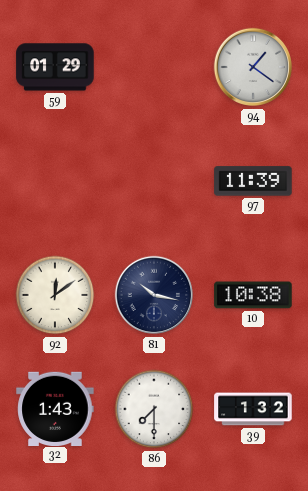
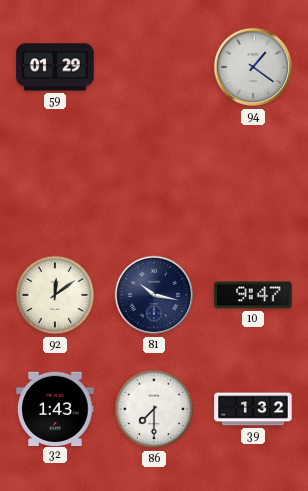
97: 11:39 -> none (253, 181)
10: 10:38 -> 9:47 (253, 295)
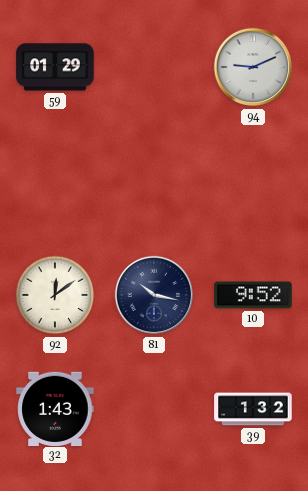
94: 1:21 -> 9:11 (253, 67)
10: 9:47 -> 9:52 (253, 295)
86: 7:30 -> none (154, 409)
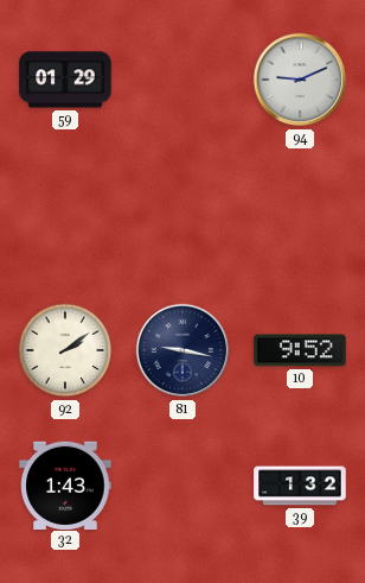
92: 12:09 -> 2:09 (65, 350)
81: 10:17 -> 9:17 (182, 350)
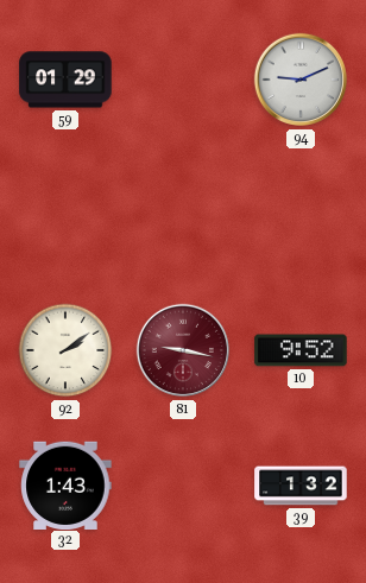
81 dial: navy -> burgundy (183, 350)
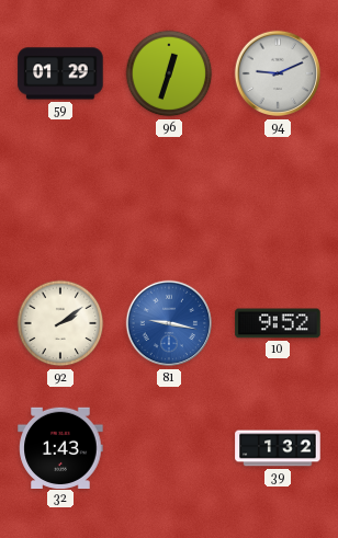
96: none -> 12:33 (169, 73)
81 dial: burgundy -> blue (169, 323)
